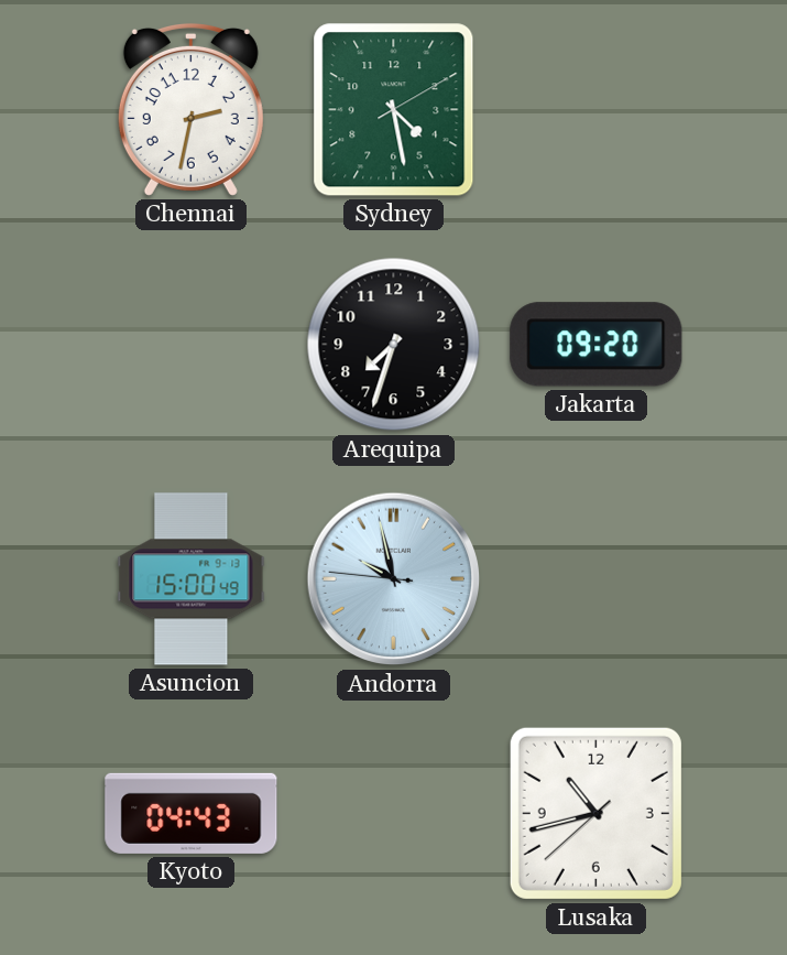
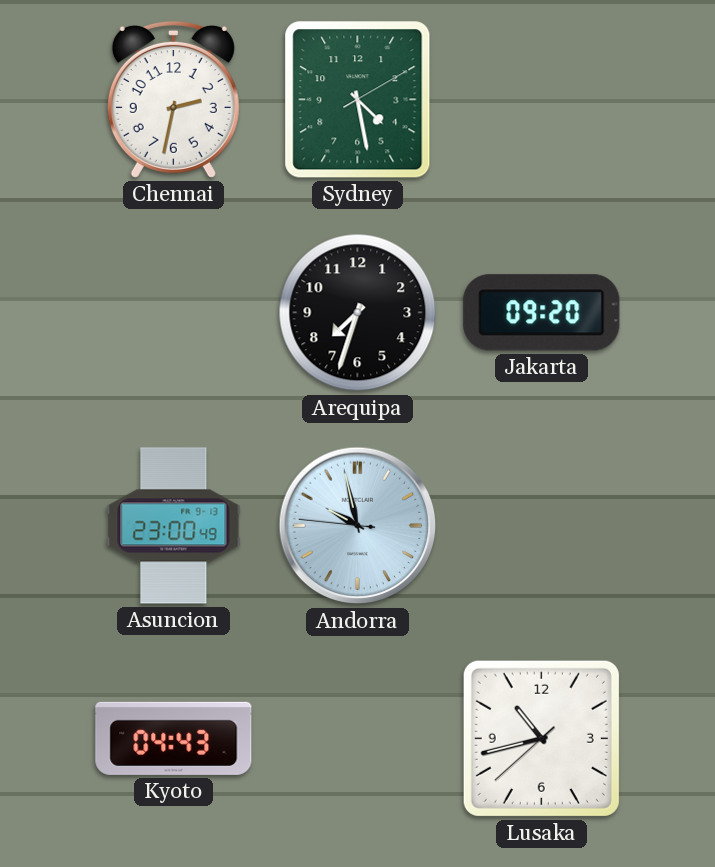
Asuncion: 15:00 -> 23:00 (174, 526)
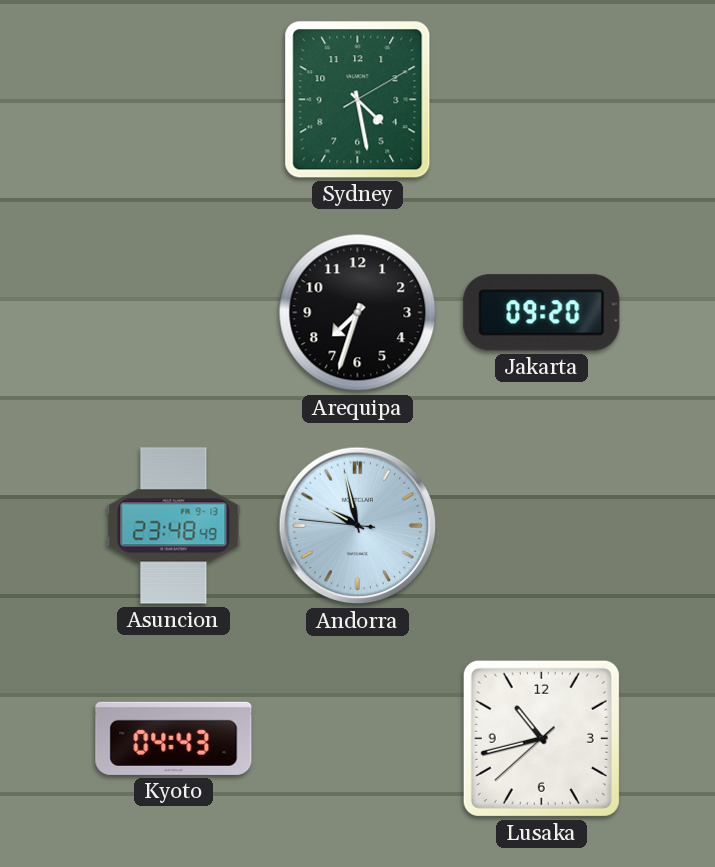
Chennai: 2:32 -> none (173, 99)
Asuncion: 23:00 -> 23:48 (174, 526)
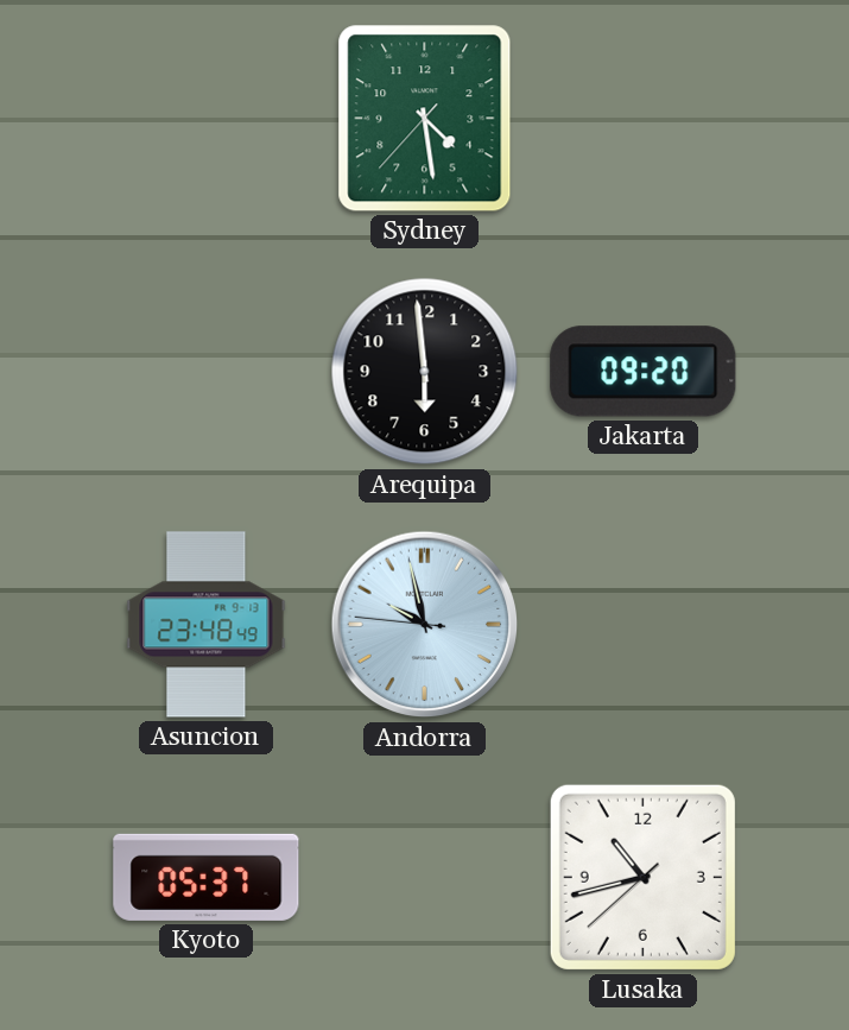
Sydney: 4:28:10 -> 4:28:37 (425, 119)
Arequipa: 7:33 -> 5:59 (425, 372)
Kyoto: 04:43 -> 05:37 (207, 877)
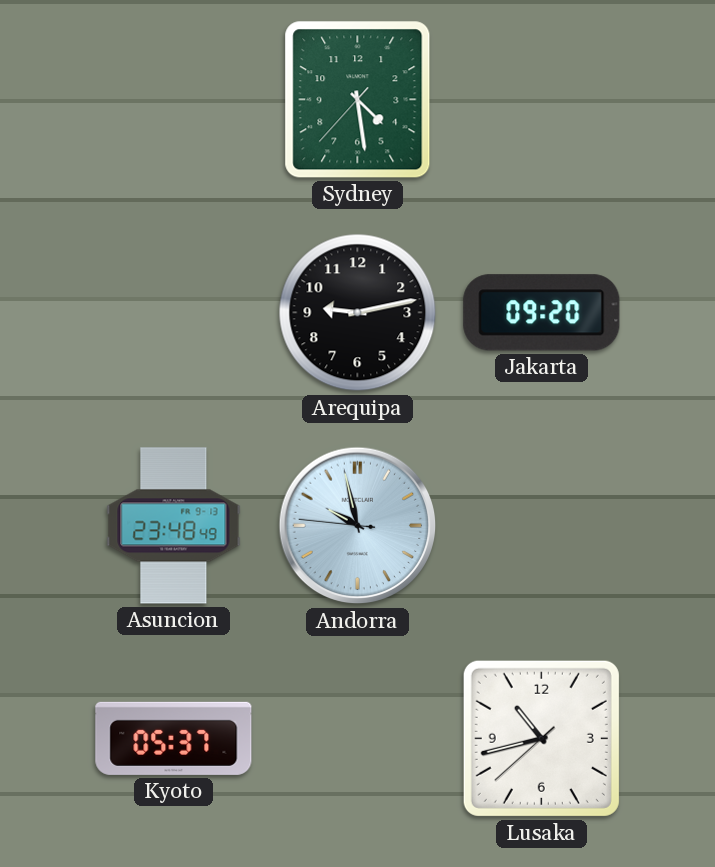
Arequipa: 5:59 -> 9:13 (358, 313)
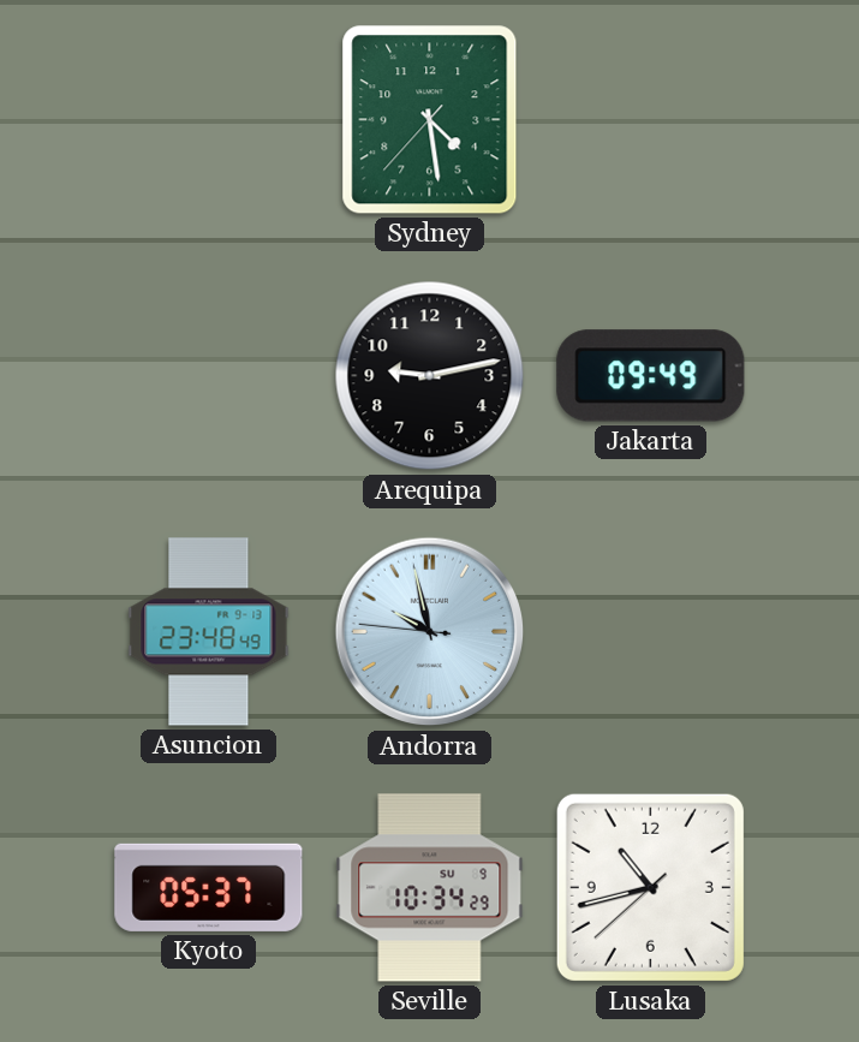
Jakarta: 09:20 -> 09:49 (651, 376)
Seville: none -> 10:34 (430, 888)
